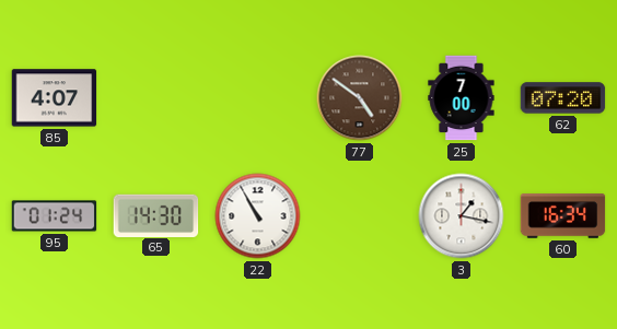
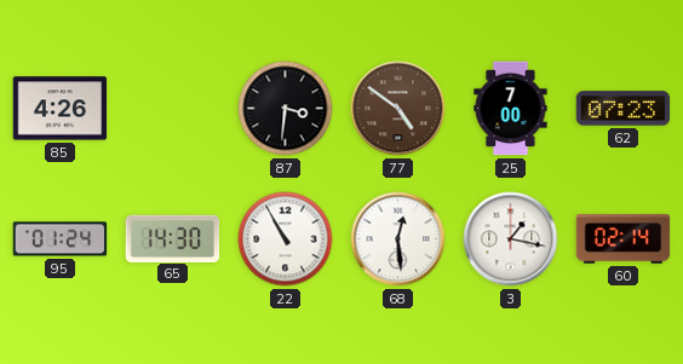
85: 4:07 -> 4:26 (61, 109)
87: none -> 3:31 (286, 109)
62: 07:20 -> 07:23 (624, 109)
68: none -> 12:29 (398, 239)
60: 16:34 -> 02:14 (624, 239)
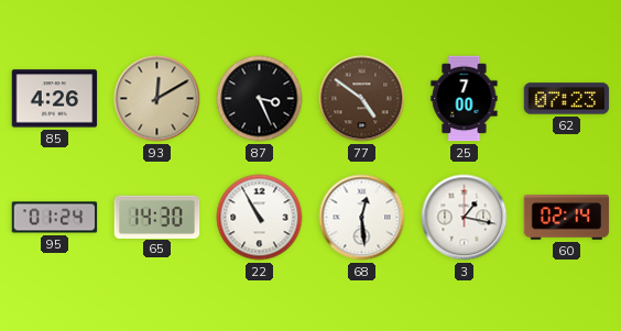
93: none -> 12:10 (157, 99)
87: 3:31 -> 3:26 (260, 99)
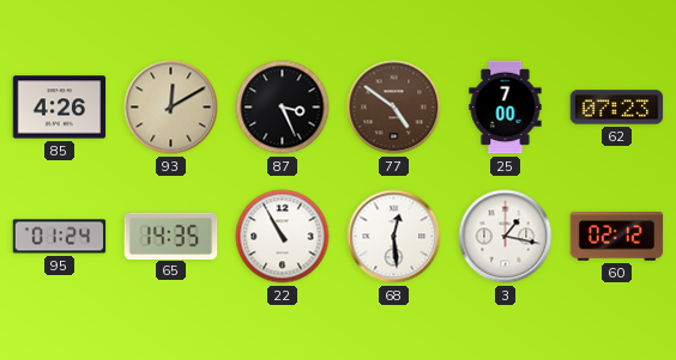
65: 14:30 -> 14:35 (171, 236)
60: 02:14 -> 02:12 (617, 237)
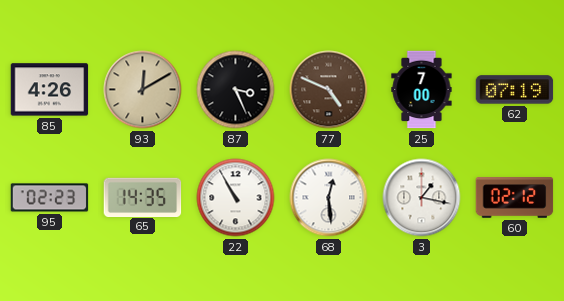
77: 4:51 -> 4:49 (329, 90)
62: 07:23 -> 07:19 (515, 90)
95: 01:24 -> 02:23 (50, 198)
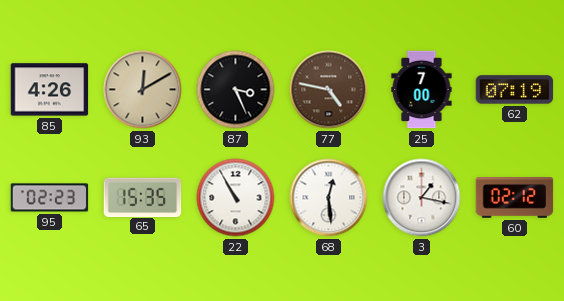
77: 4:49 -> 4:47 (329, 90)
65: 14:35 -> 15:35 (143, 197)
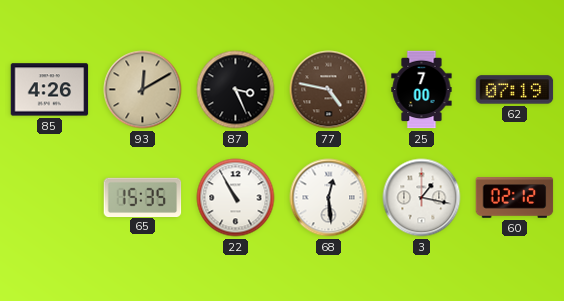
95: 02:23 -> none (50, 198)
